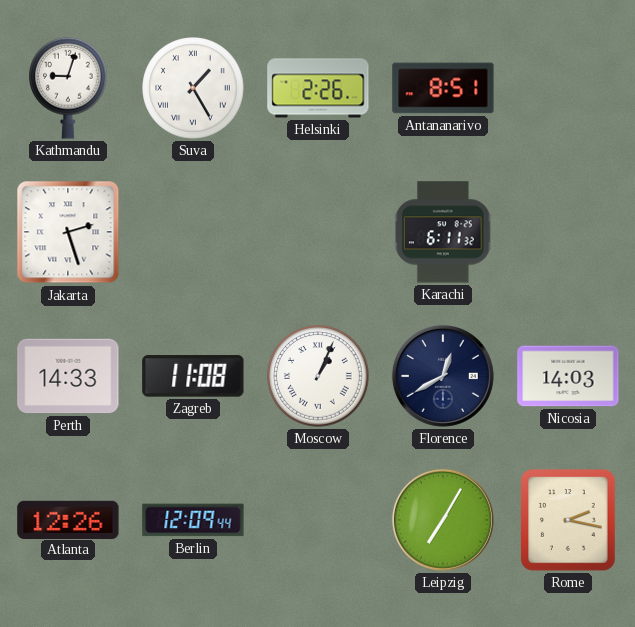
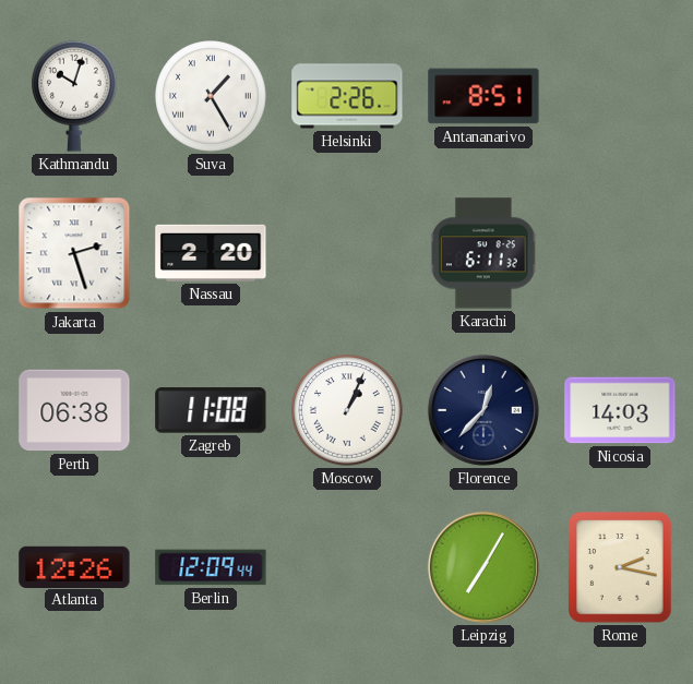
Kathmandu: 9:03 -> 10:03 (74, 96)
Nassau: none -> 2:20 (211, 253)
Perth: 14:33 -> 06:38 (74, 410)
Florence: 12:40 -> 12:37 (483, 410)
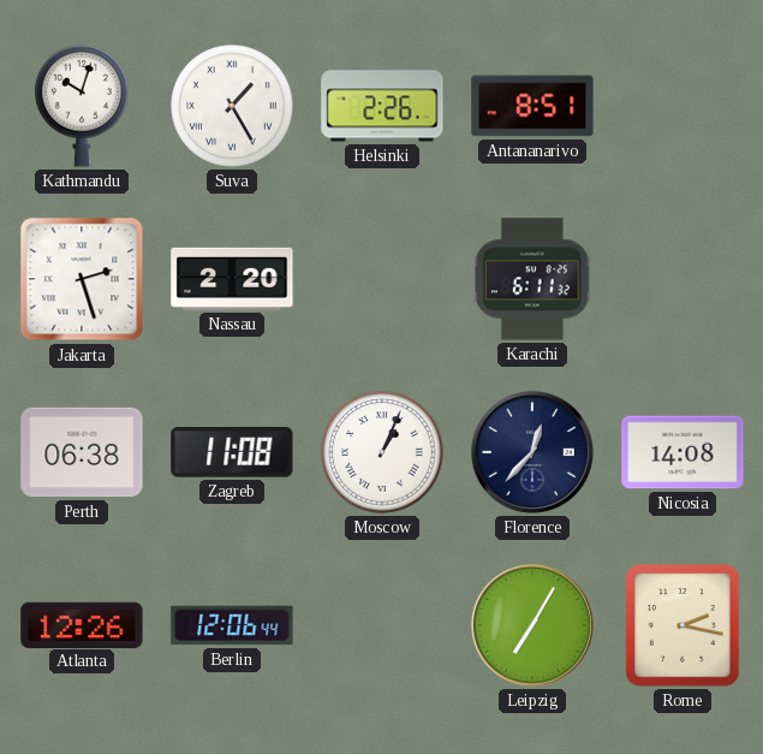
Nicosia: 14:03 -> 14:08 (682, 452)
Berlin: 12:09 -> 12:06 (232, 625)
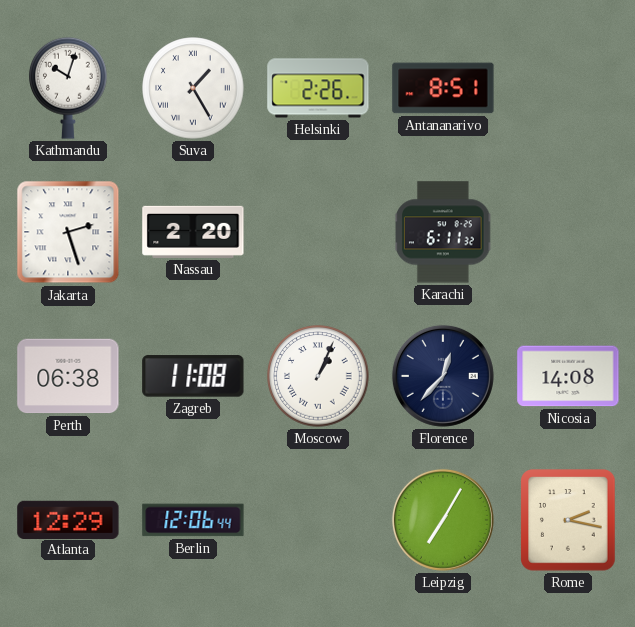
Atlanta: 12:26 -> 12:29 (68, 519)
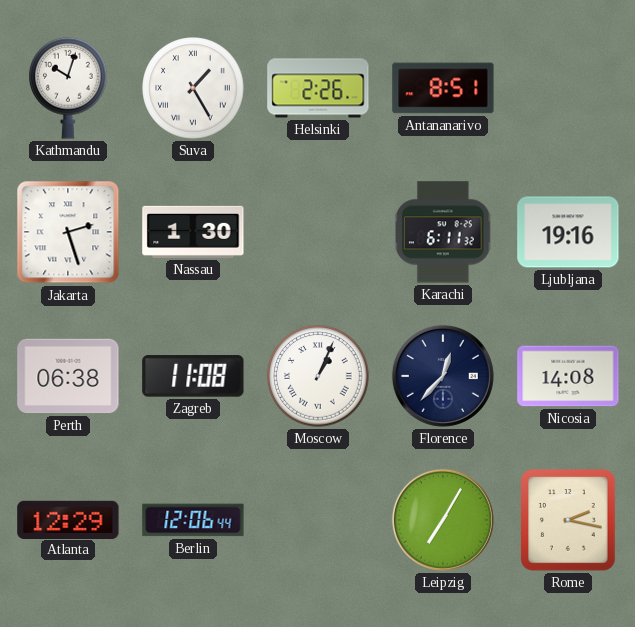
Nassau: 2:20 -> 1:30 (193, 232)
Ljubljana: none -> 19:16 (568, 232)
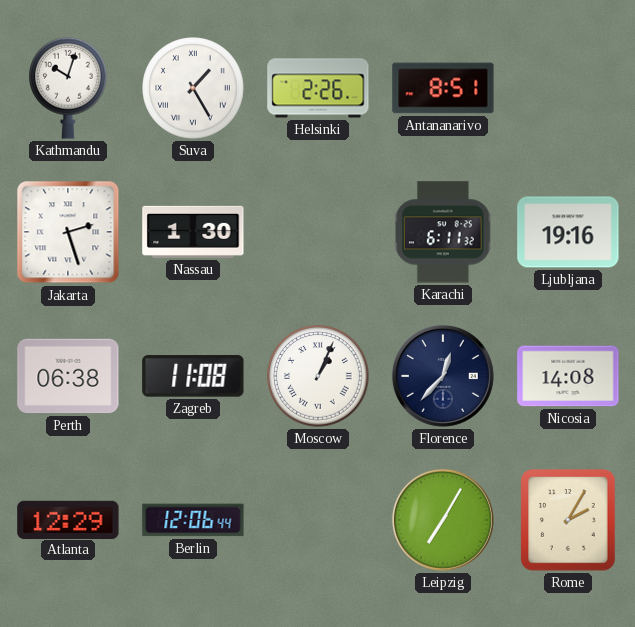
Rome: 2:17 -> 2:05 (568, 520)
